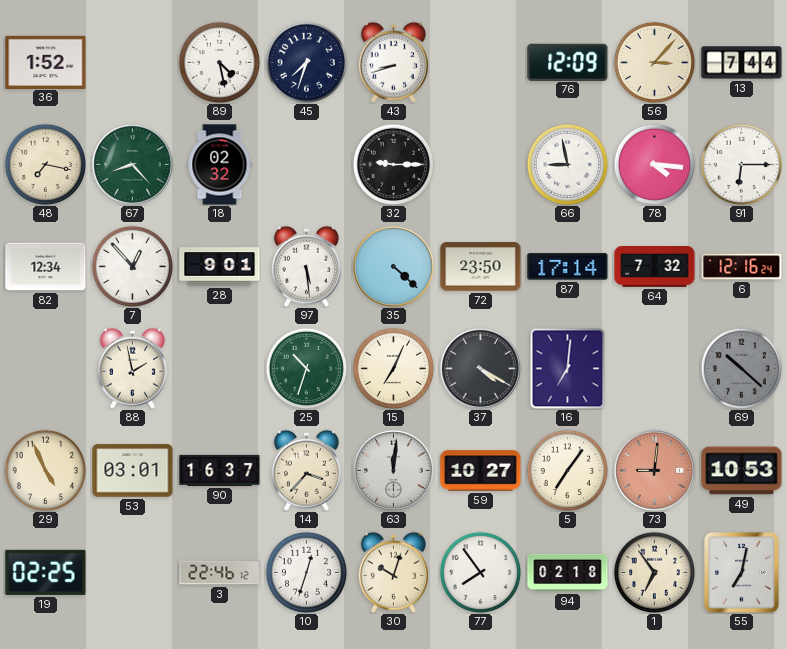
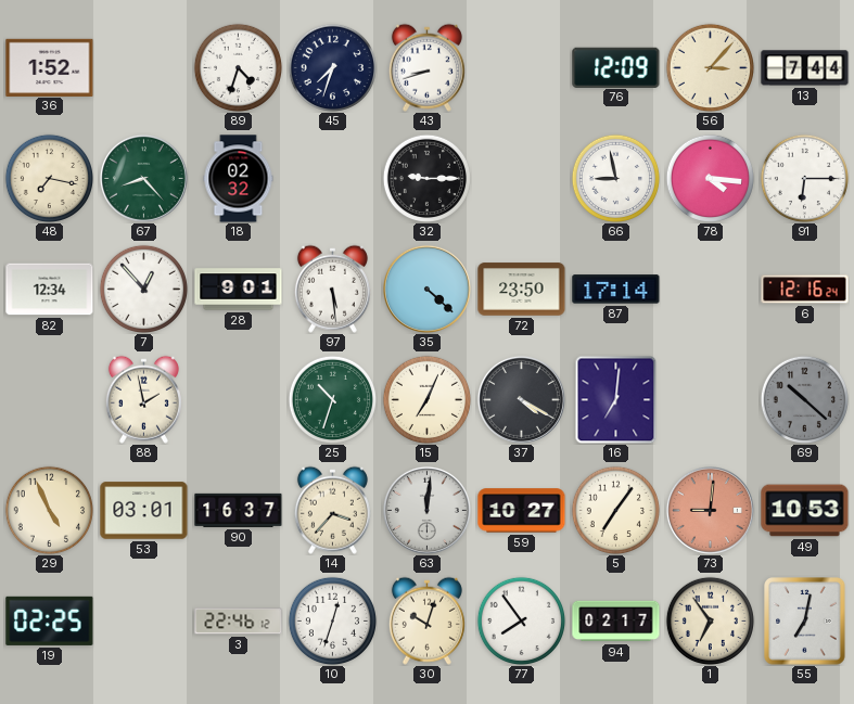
89: 4:28 -> 4:33 (238, 67)
64: 7:32 -> none (655, 267)
94: 02:18 -> 02:17 (616, 622)
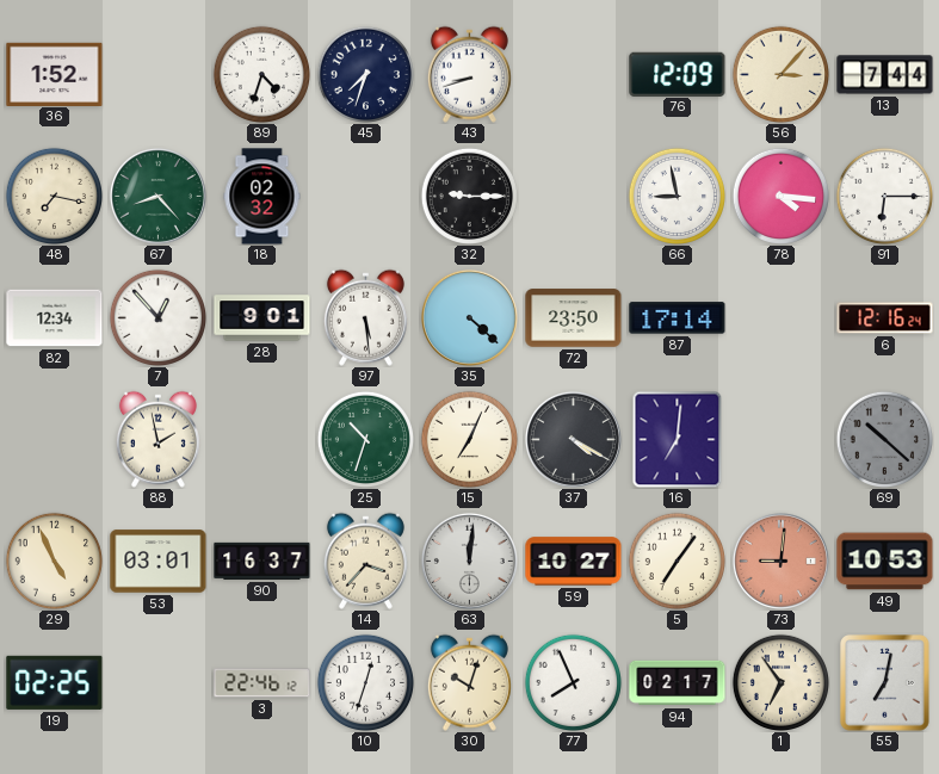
77: 7:54 -> 7:56 (573, 682)
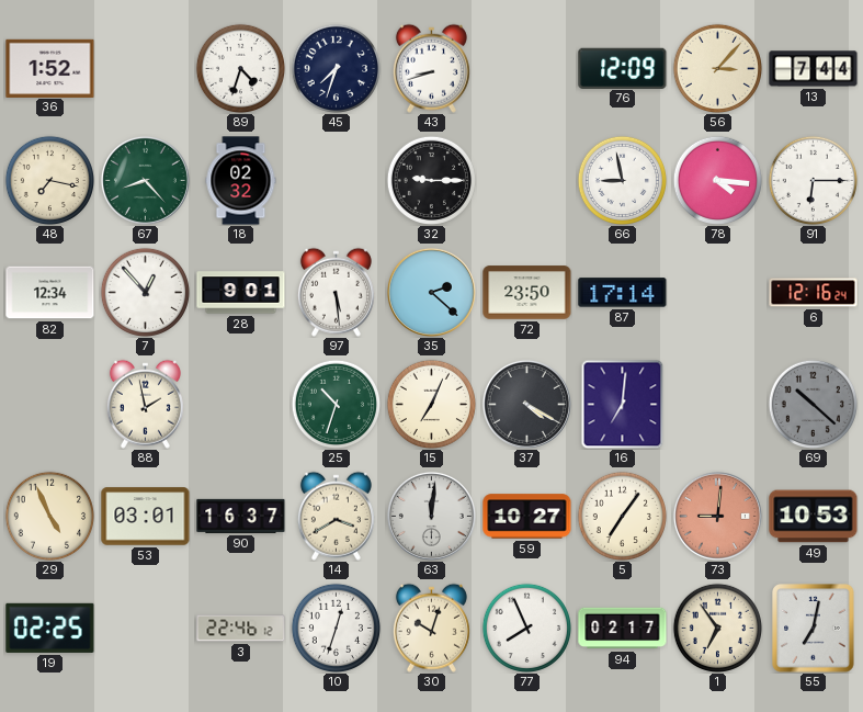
35: 4:22 -> 2:22 (431, 292)
14: 3:37 -> 3:40 (336, 516)
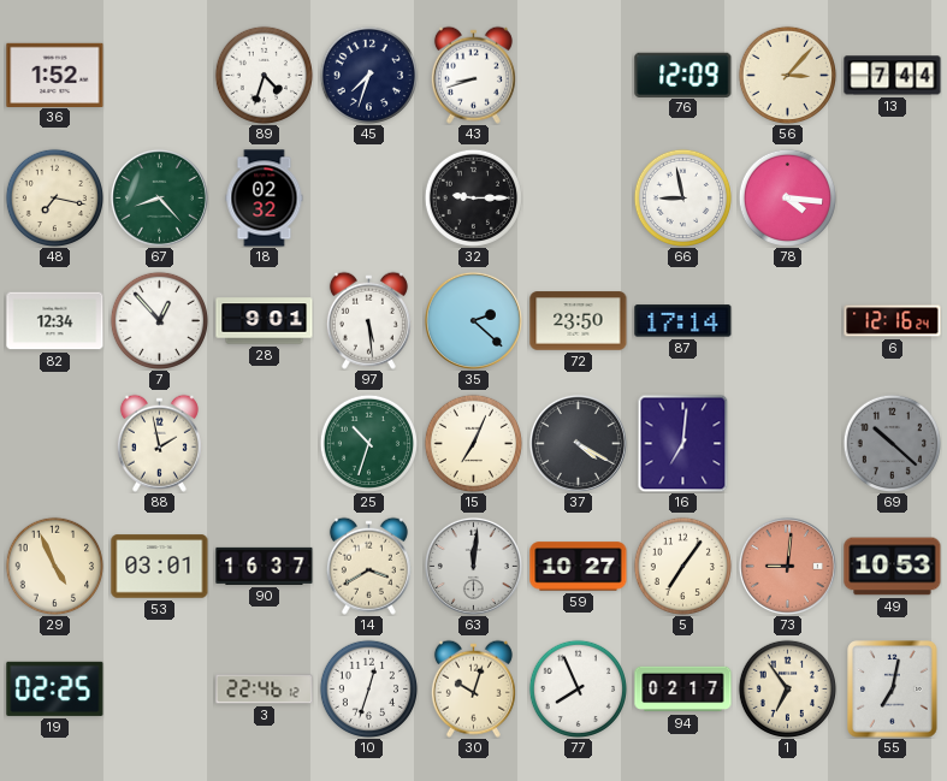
91: 6:15 -> none (813, 180)
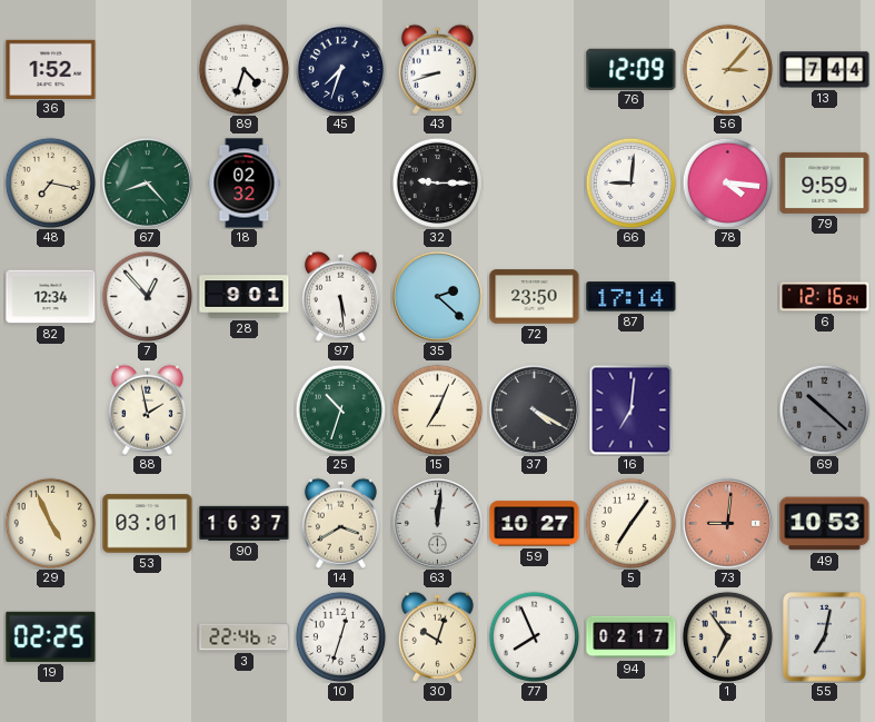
66: 8:58 -> 9:01 (630, 182)
79: none -> 9:59 (825, 182)
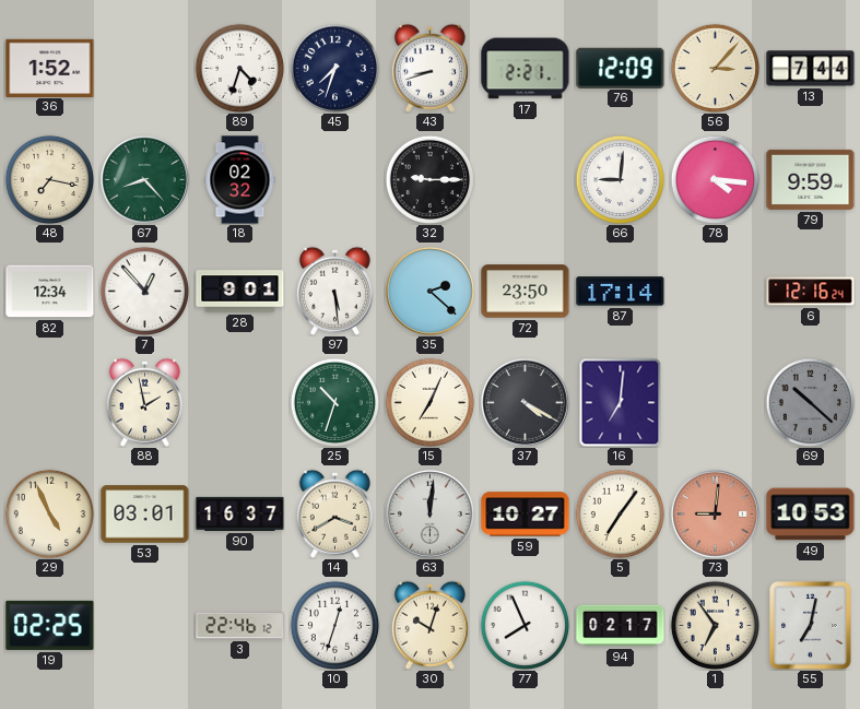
17: none -> 2:21 (526, 69)
